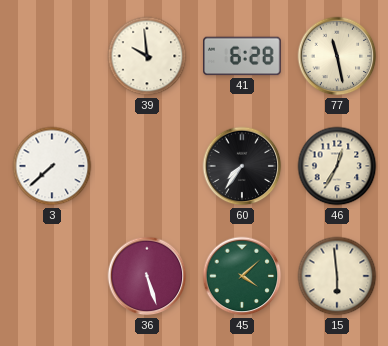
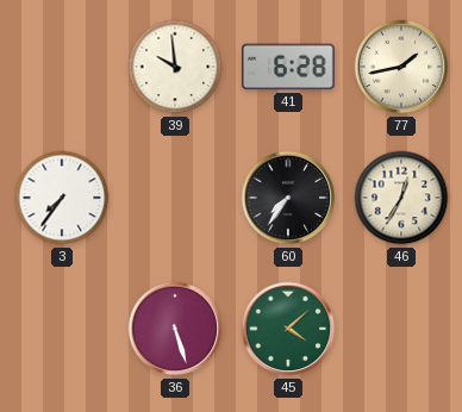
77: 11:28 -> 1:43 (401, 67)
3: 7:38 -> 7:36 (62, 198)
15: 5:59 -> none (337, 276)
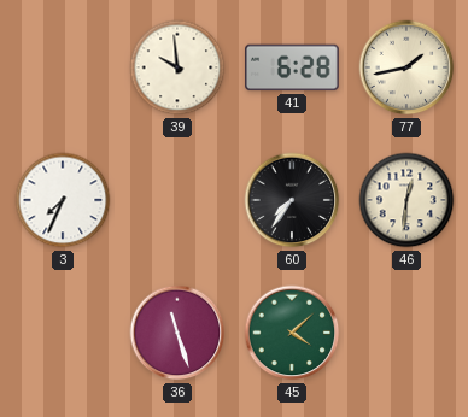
3: 7:36 -> 7:34 (63, 200)
46: 12:35 -> 12:31 (406, 200)
36: 5:27 -> 11:27 (177, 333)
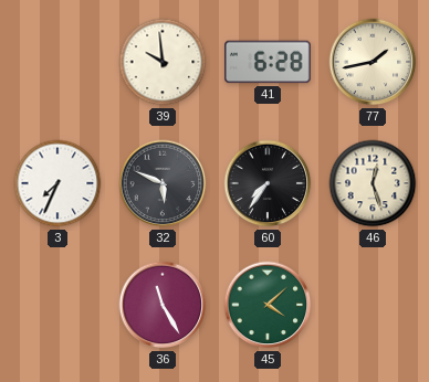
32: none -> 5:49 (163, 183)
46: 12:31 -> 12:27 (373, 183)
36: 11:27 -> 11:25 (163, 305)
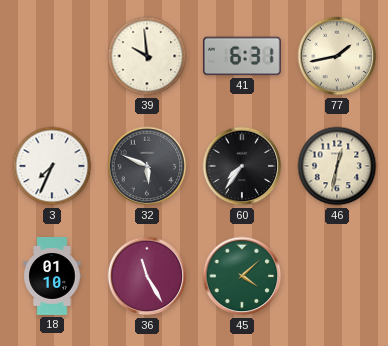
41: 6:28 -> 6:31 (243, 56)
46: 12:27 -> 12:32 (337, 166)
18: none -> 01:10 (52, 276)
